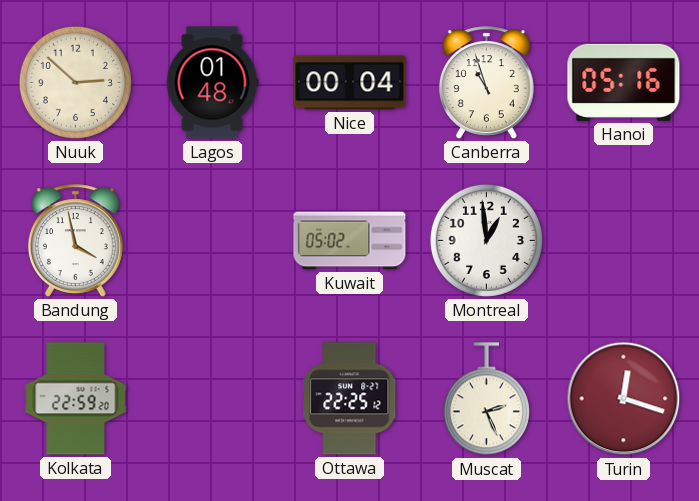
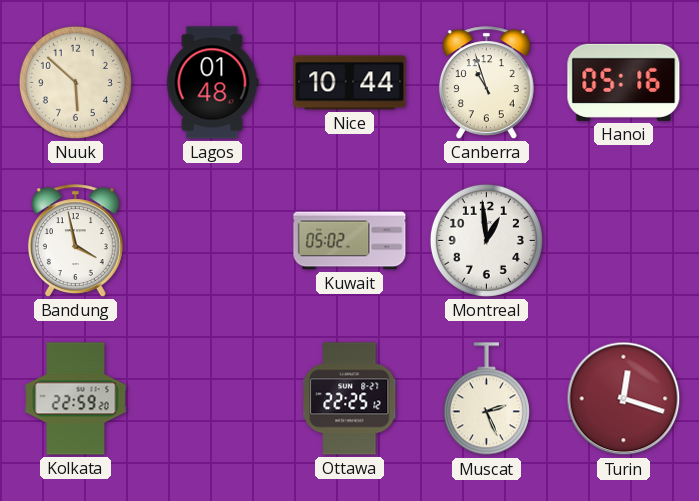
Nuuk: 2:52 -> 5:52 (75, 82)
Nice: 00:04 -> 10:44 (350, 83)
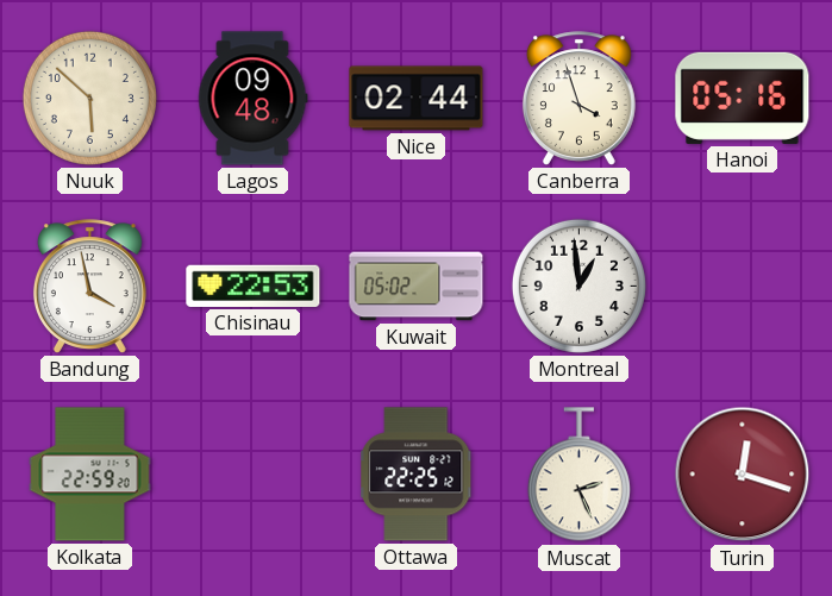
Lagos: 01:48 -> 09:48 (252, 99)
Nice: 10:44 -> 02:44 (417, 99)
Canberra: 10:57 -> 3:57 (578, 99)
Chisinau: none -> 22:53 (254, 286)
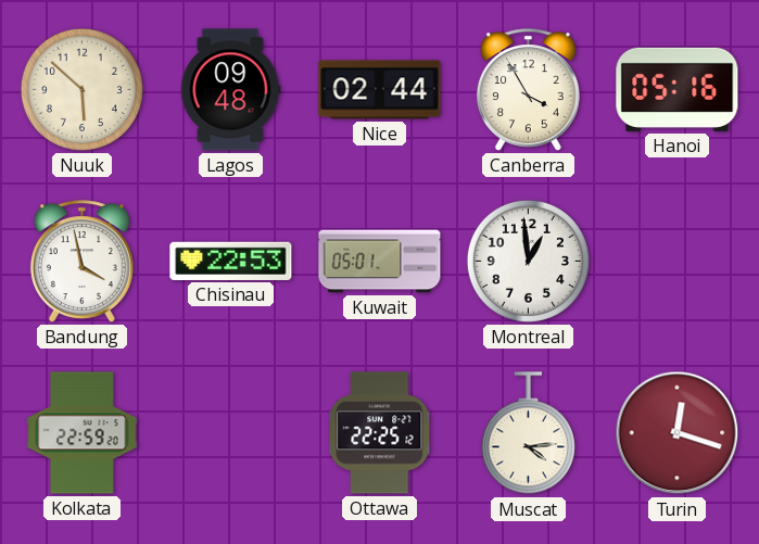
Canberra: 3:57 -> 3:55 (528, 90)
Kuwait: 05:02 -> 05:01 (380, 262)
Muscat: 2:26 -> 4:14 (528, 433)
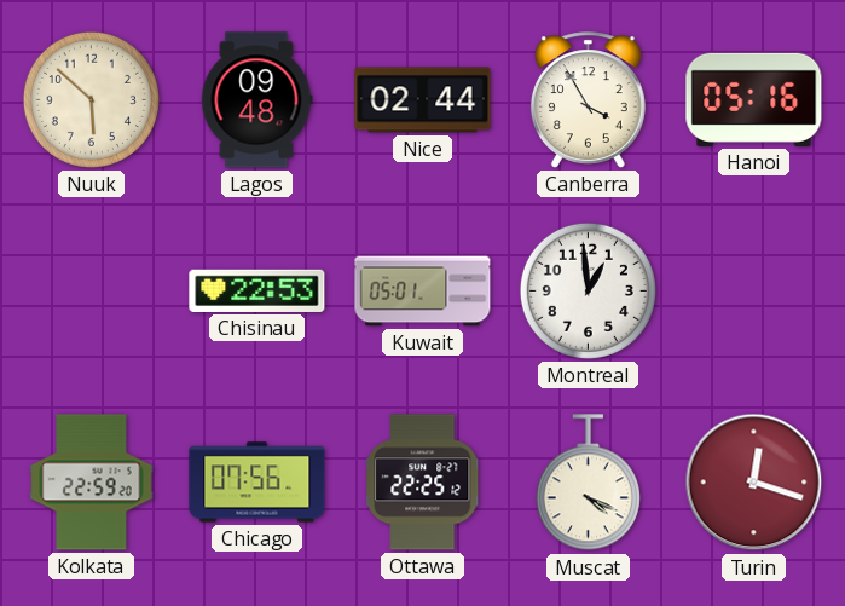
Bandung: 3:58 -> none (81, 262)
Chicago: none -> 07:56 (257, 483)
Muscat: 4:14 -> 4:19 (588, 483)
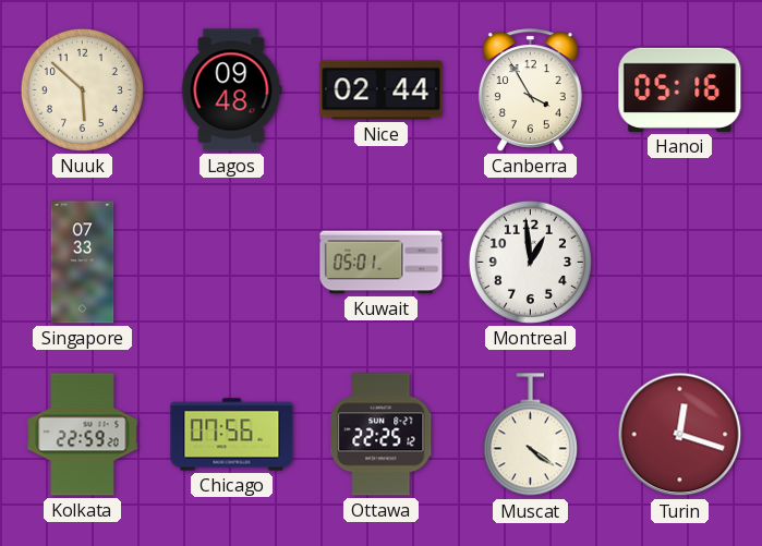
Singapore: none -> 07:33 (83, 263)
Chisinau: 22:53 -> none (257, 290)
Muscat: 4:19 -> 4:21 (530, 435)
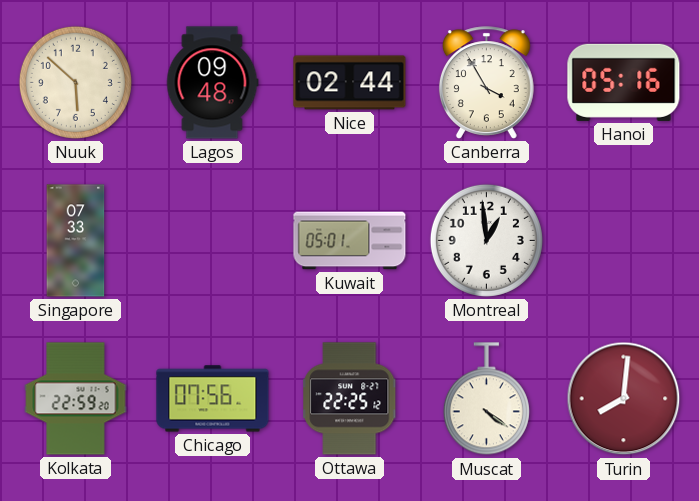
Turin: 12:18 -> 8:01 (624, 399)
